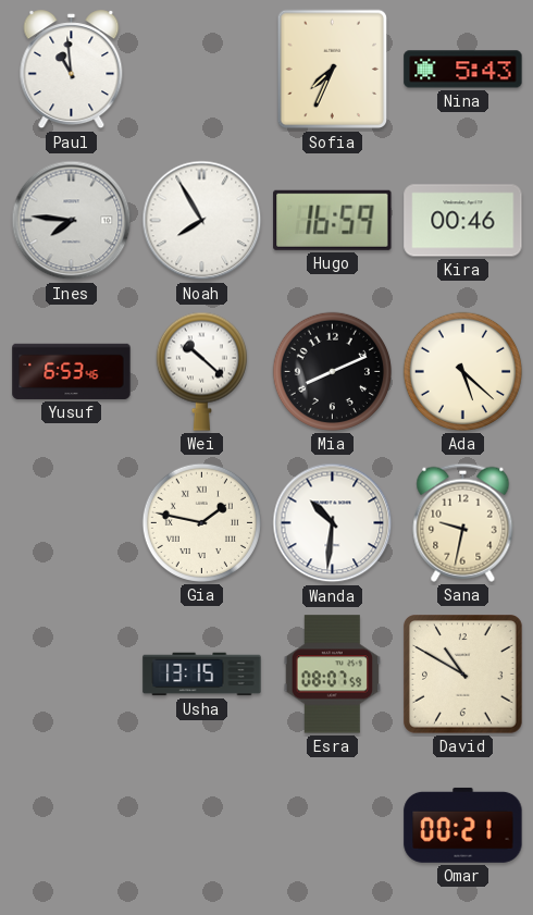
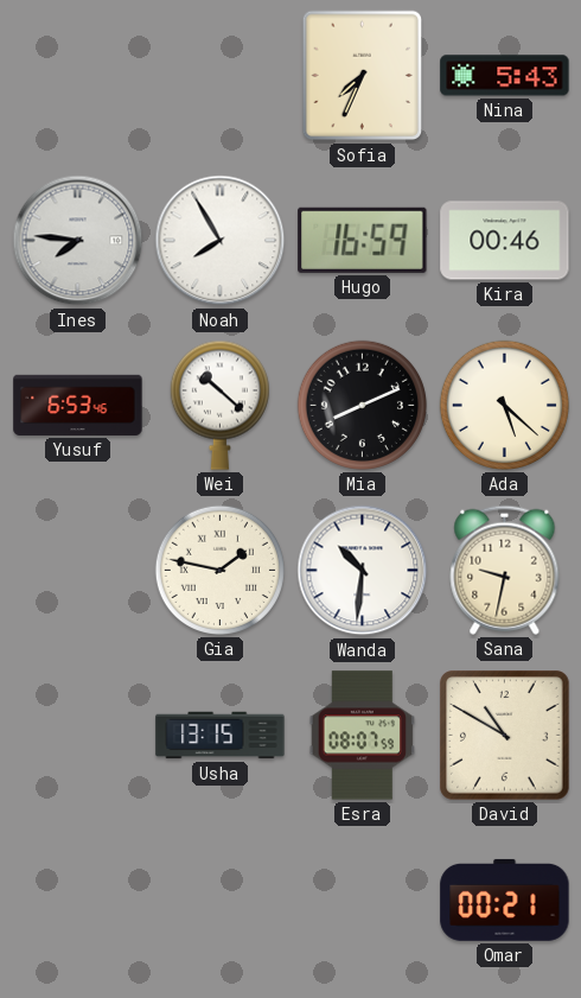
Paul: 10:59 -> none (72, 70)
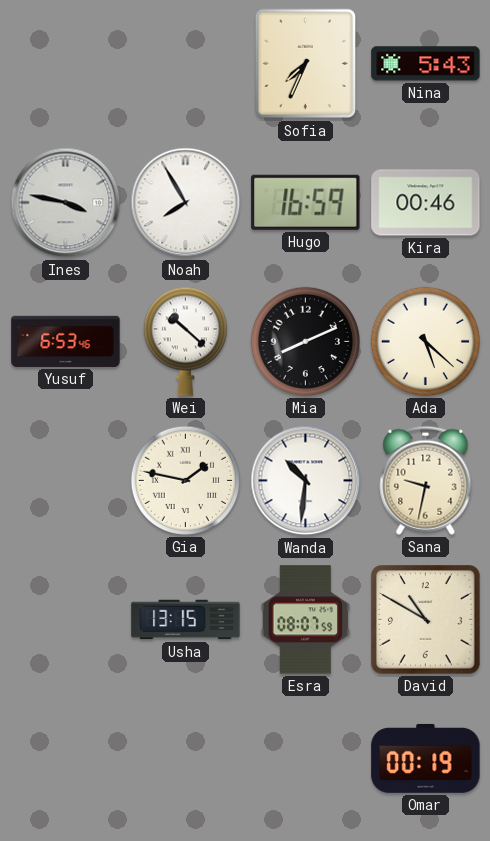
Ines: 7:46 -> 3:47 (66, 203)
Omar: 00:21 -> 00:19 (426, 758)
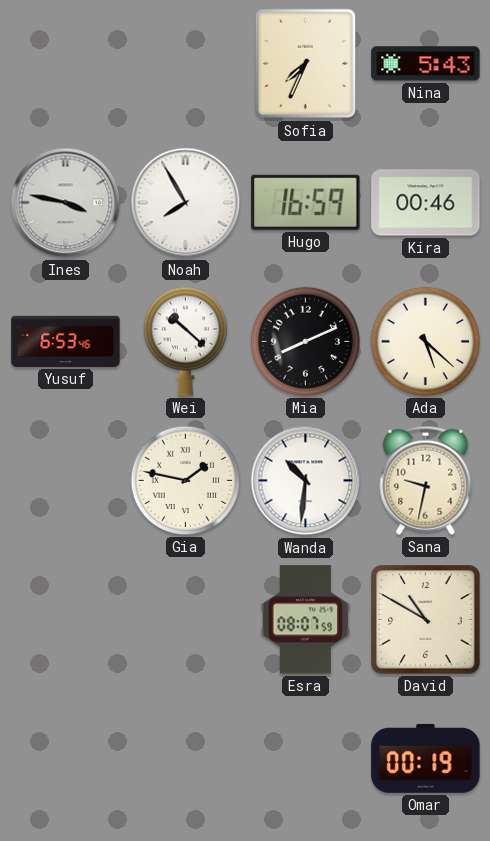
Usha: 13:15 -> none (186, 620)
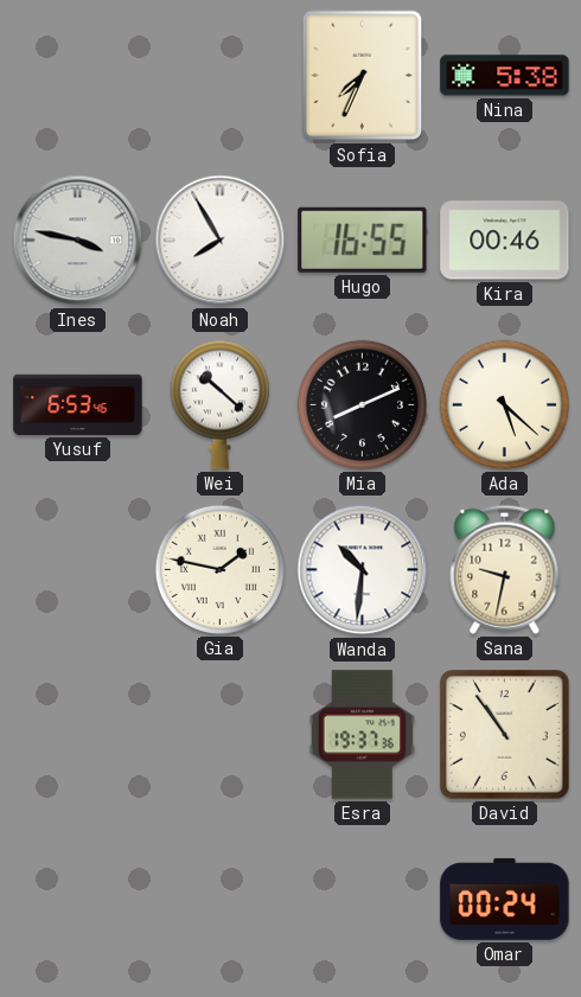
Nina: 5:43 -> 5:38 (505, 76)
Hugo: 16:59 -> 16:55 (363, 239)
Esra: 08:07 -> 19:37 (362, 735)
David: 10:50 -> 10:54 (505, 735)
Omar: 00:19 -> 00:24 (505, 899)
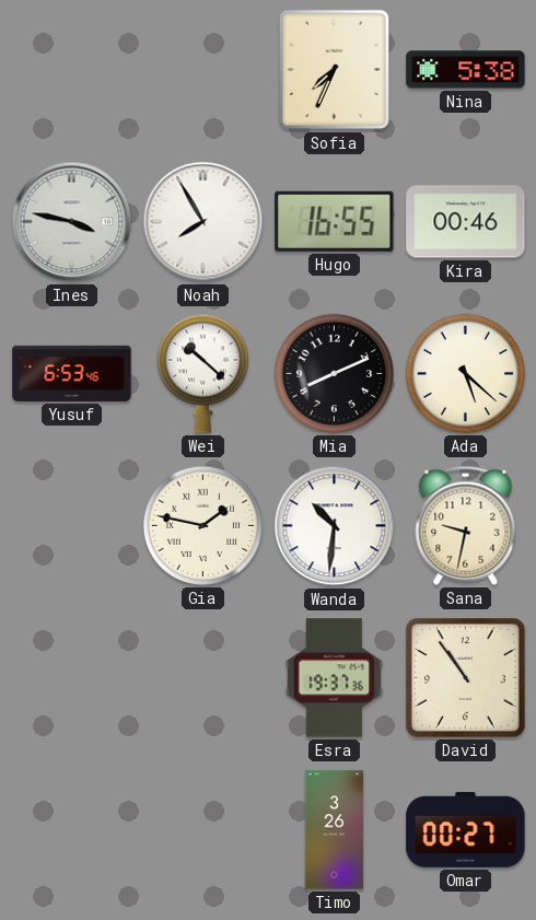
Timo: none -> 3:26 (335, 830)
Omar: 00:24 -> 00:27 (466, 829)
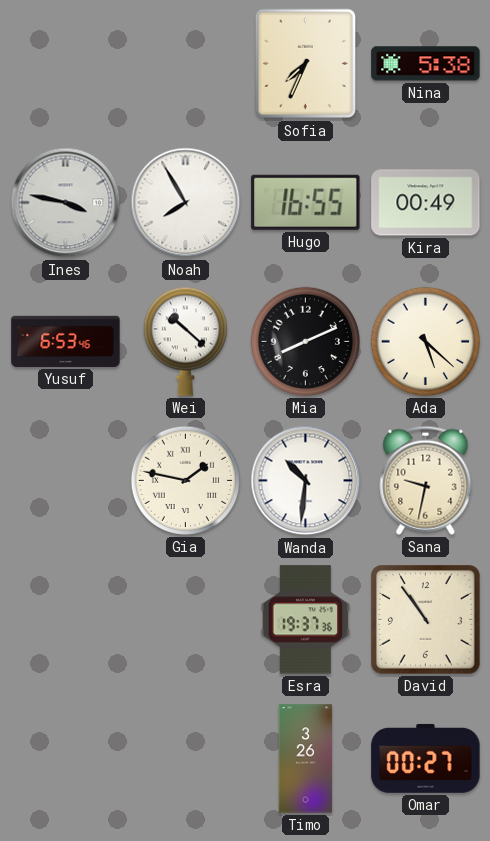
Kira: 00:46 -> 00:49 (426, 203)
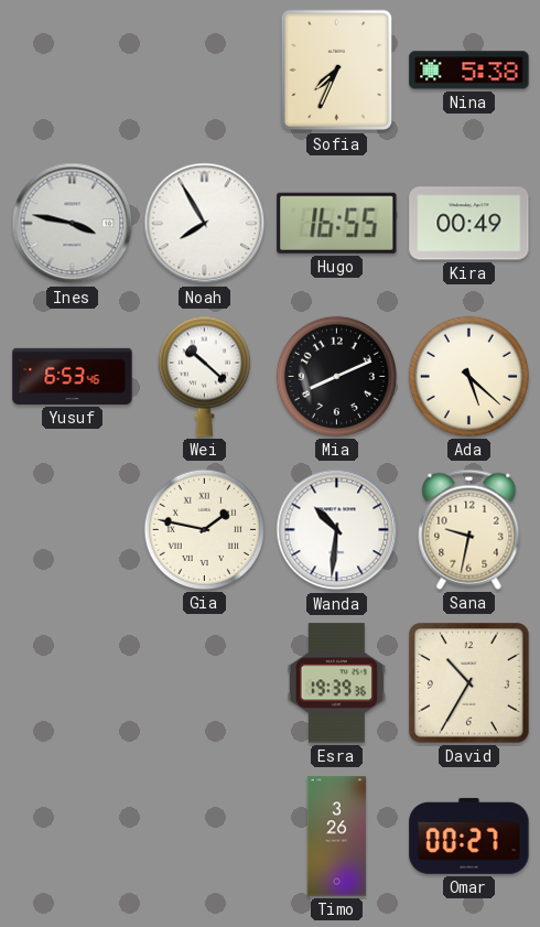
Esra: 19:37 -> 19:39 (336, 683)
David: 10:54 -> 10:35 (469, 683)
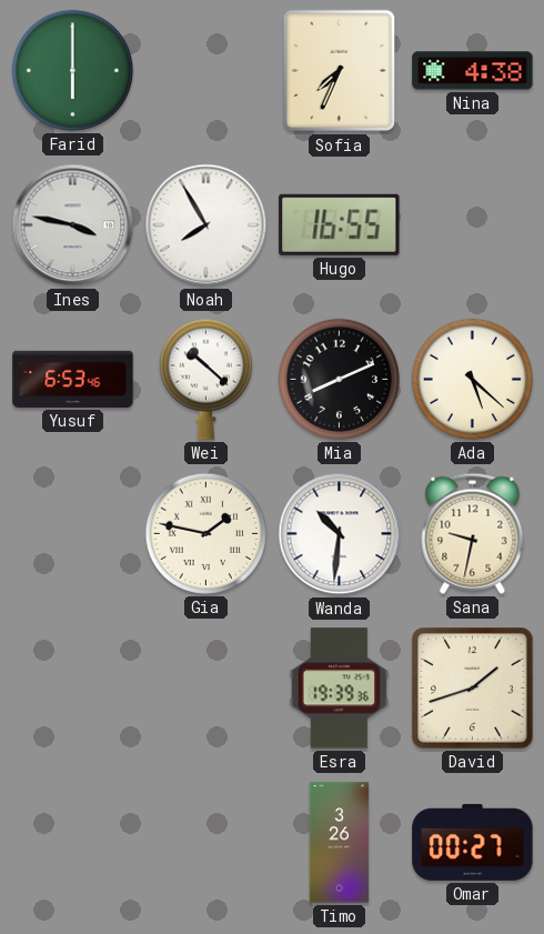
Farid: none -> 6:00 (72, 70)
Nina: 5:38 -> 4:38 (473, 71)
Kira: 00:49 -> none (469, 224)
David: 10:35 -> 1:42 (473, 689)
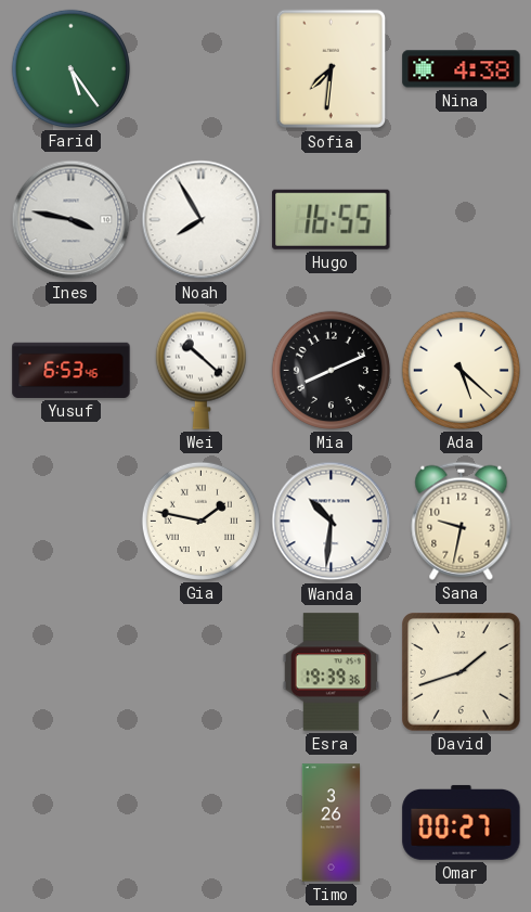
Farid: 6:00 -> 5:24 (70, 68)
Sofia: 7:34 -> 7:31 (332, 69)
